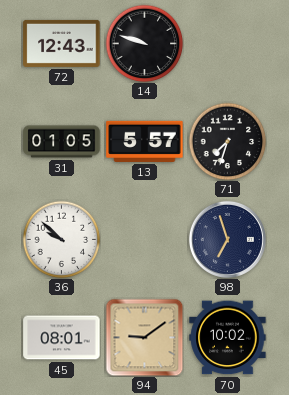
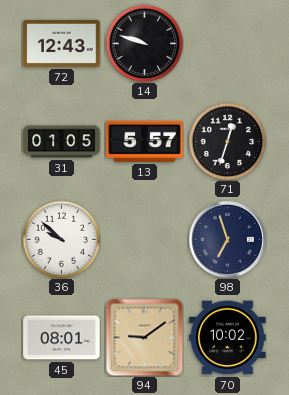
71: 7:33 -> 12:33 (227, 141)
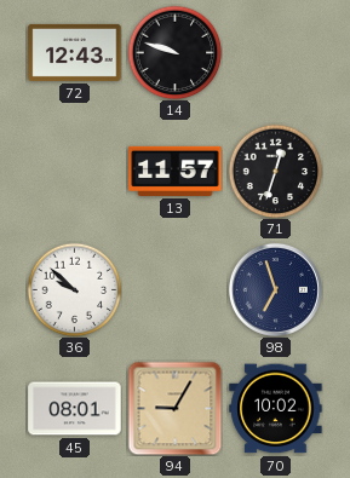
31: 01:05 -> none (62, 142)
13: 5:57 -> 11:57 (176, 171)
94: 9:09 -> 9:05 (174, 408)
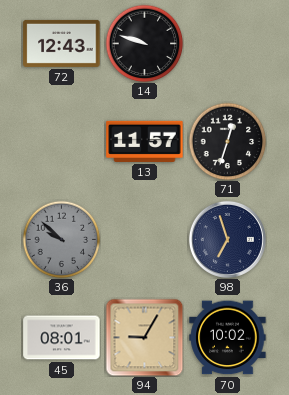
36 dial: white -> grey (61, 239)
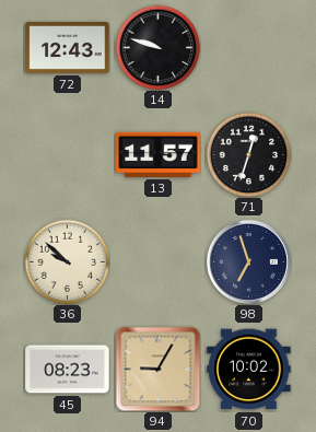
36 dial: grey -> cream (67, 261)
45: 08:01 -> 08:23 (68, 370)
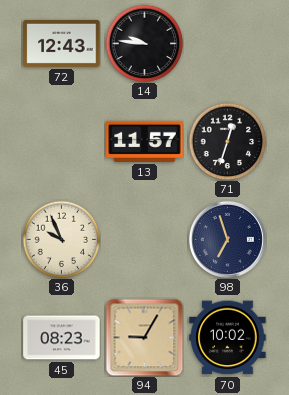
14: 9:48 -> 9:46 (144, 43)
36: 9:52 -> 9:56 (61, 239)
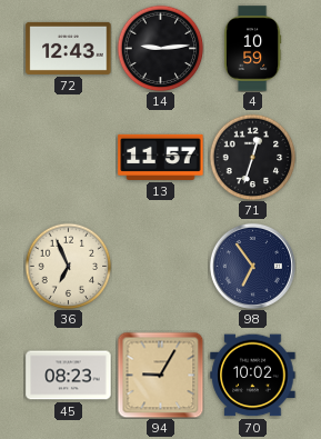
14: 9:46 -> 9:14 (160, 48)
4: none -> 10:59 (252, 49)
36: 9:56 -> 6:56 (68, 266)
98: 6:57 -> 6:54 (252, 266)
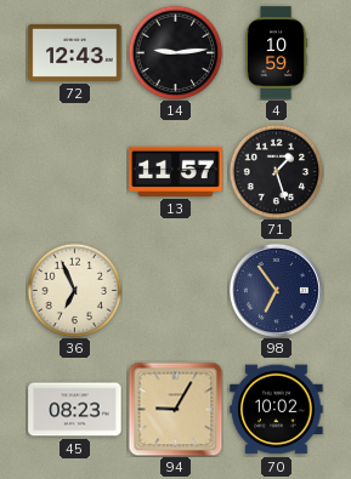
71: 12:33 -> 1:27 (276, 171)
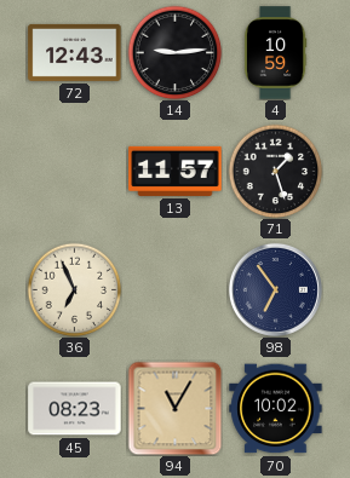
94: 9:05 -> 11:05 (174, 408)
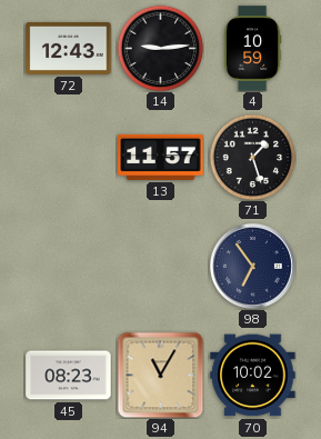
36: 6:56 -> none (74, 289)
